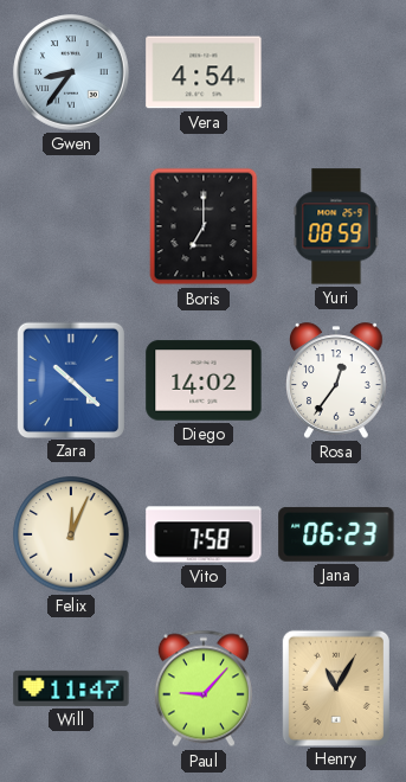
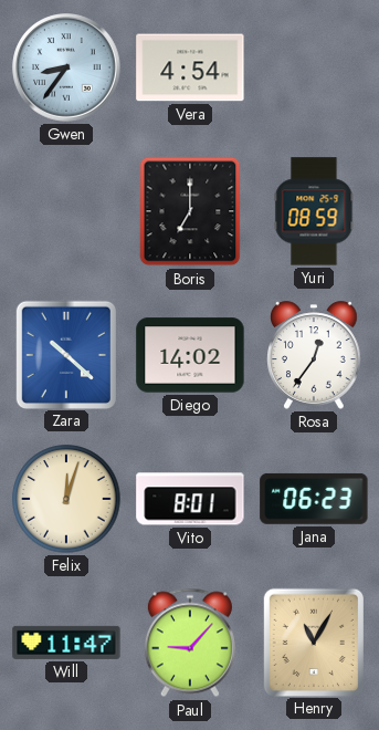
Felix: 12:04 -> 12:03 (66, 499)
Vito: 7:58 -> 8:01 (190, 499)
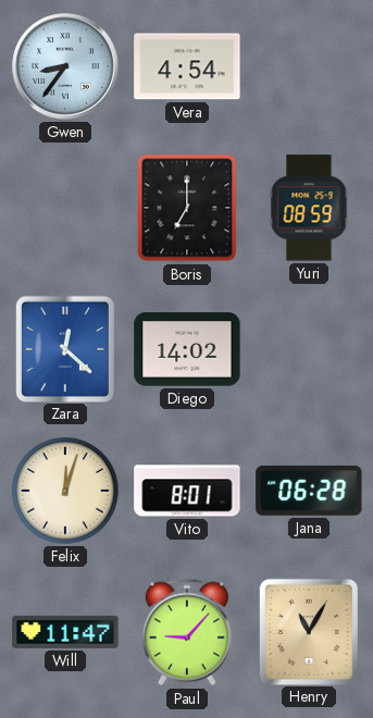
Zara: 10:22 -> 12:22 (65, 348)
Rosa: 12:36 -> none (315, 355)
Jana: 06:23 -> 06:28 (309, 491)
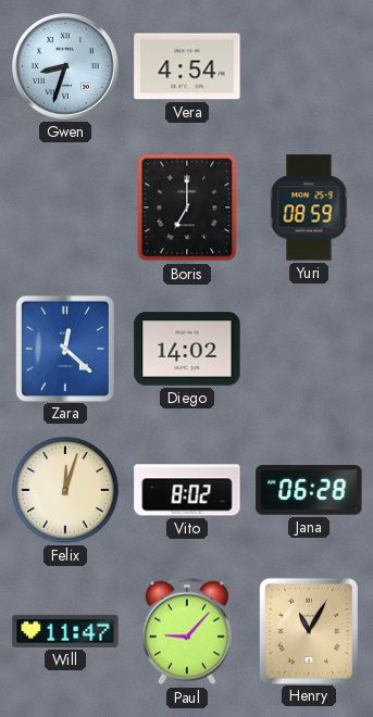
Gwen: 8:36 -> 8:33 (65, 66)
Vito: 8:01 -> 8:02 (187, 490)
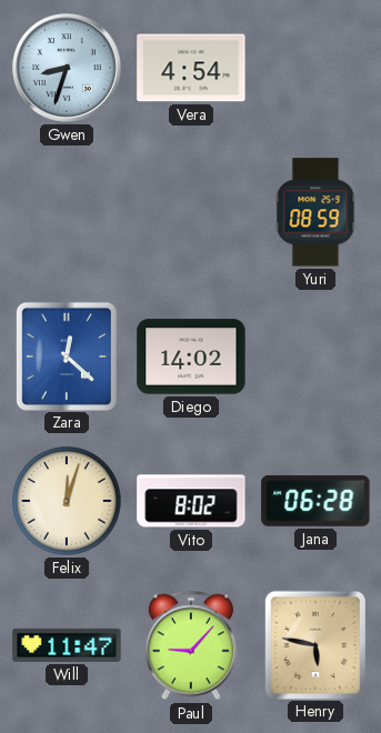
Boris: 7:00 -> none (187, 207)
Henry: 11:05 -> 5:47 (315, 644)
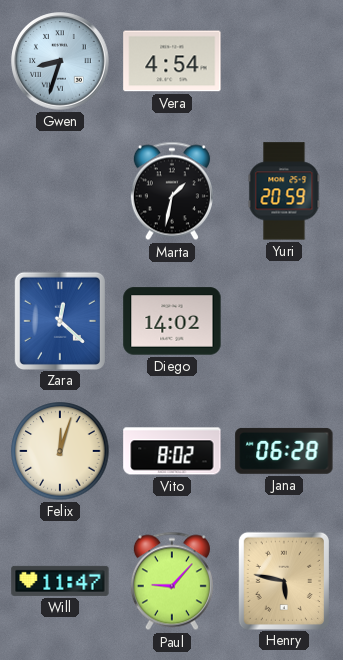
Marta: none -> 1:32 (172, 191)
Yuri: 08:59 -> 20:59 (284, 191)
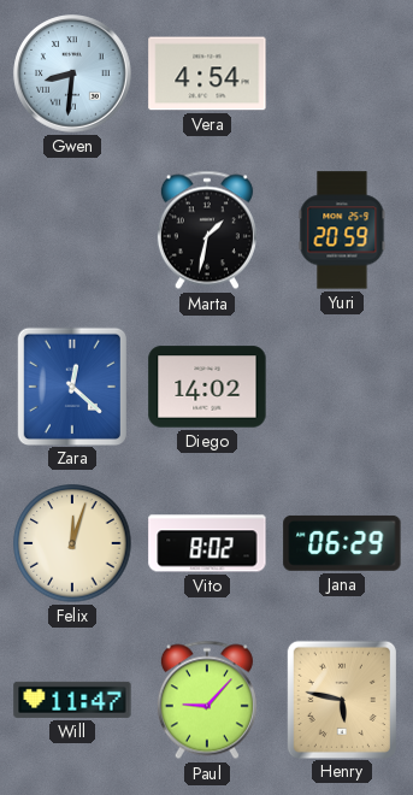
Gwen: 8:33 -> 8:31 (72, 73)
Jana: 06:28 -> 06:29 (342, 543)
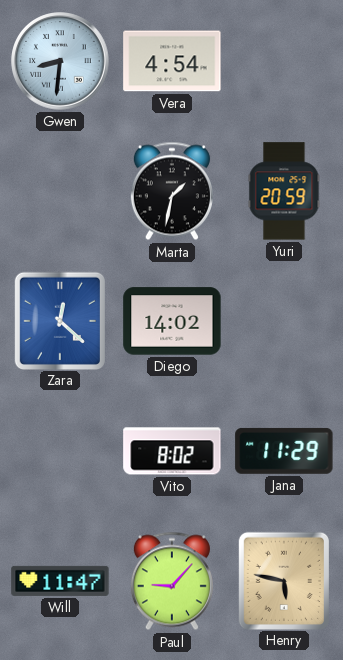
Felix: 12:03 -> none (72, 543)
Jana: 06:29 -> 11:29 (284, 451)
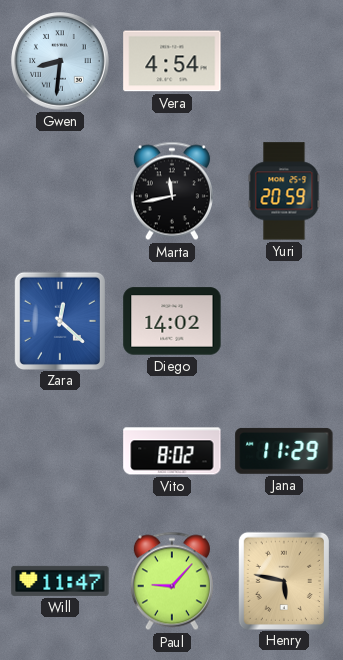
Marta: 1:32 -> 11:43 (172, 191)
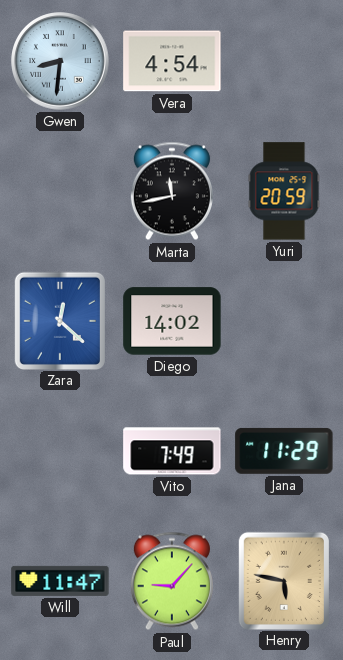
Vito: 8:02 -> 7:49 (172, 451)
